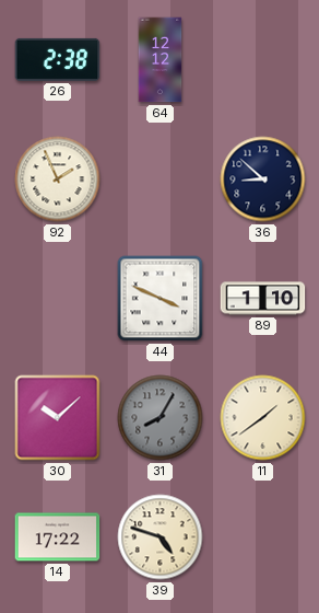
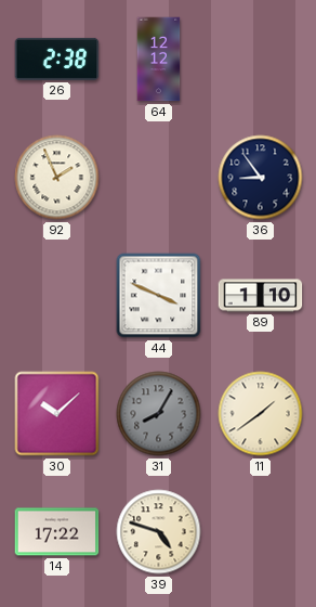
36: 8:52 -> 8:54 (261, 178)
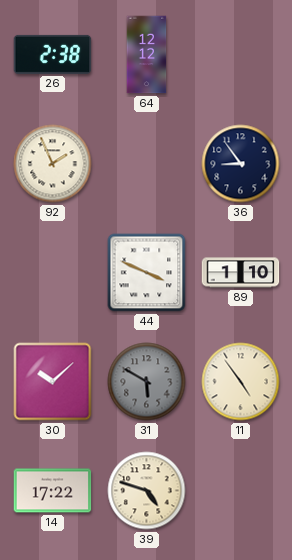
31: 8:05 -> 5:50 (147, 382)
11: 1:39 -> 4:54 (241, 382)
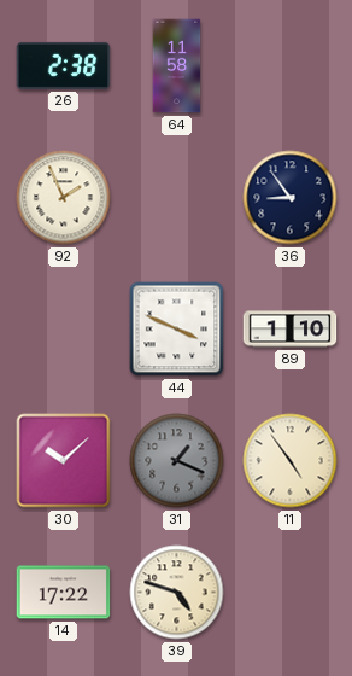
64: 12:12 -> 11:58 (177, 66)
31: 5:50 -> 1:19 (177, 461)
